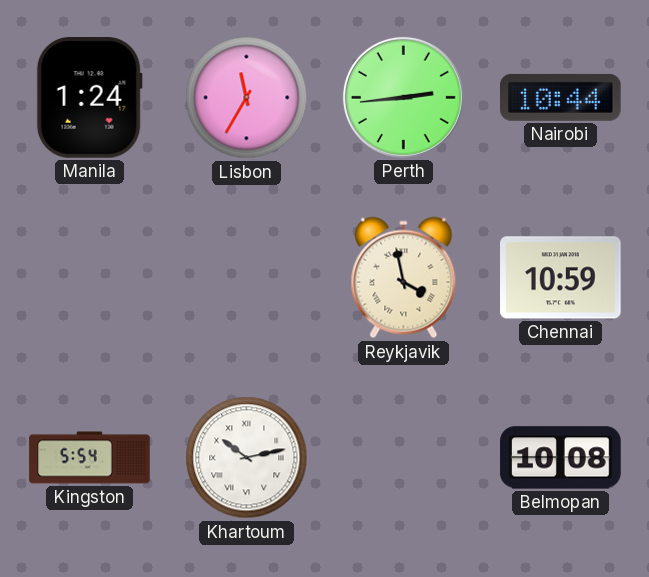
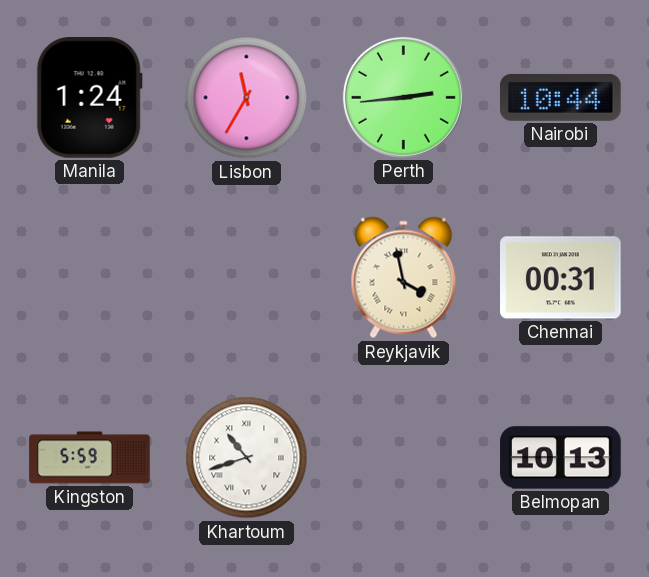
Chennai: 10:59 -> 00:31 (561, 278)
Kingston: 5:54 -> 5:59 (90, 458)
Khartoum: 10:13 -> 10:42 (247, 458)
Belmopan: 10:08 -> 10:13 (561, 458)
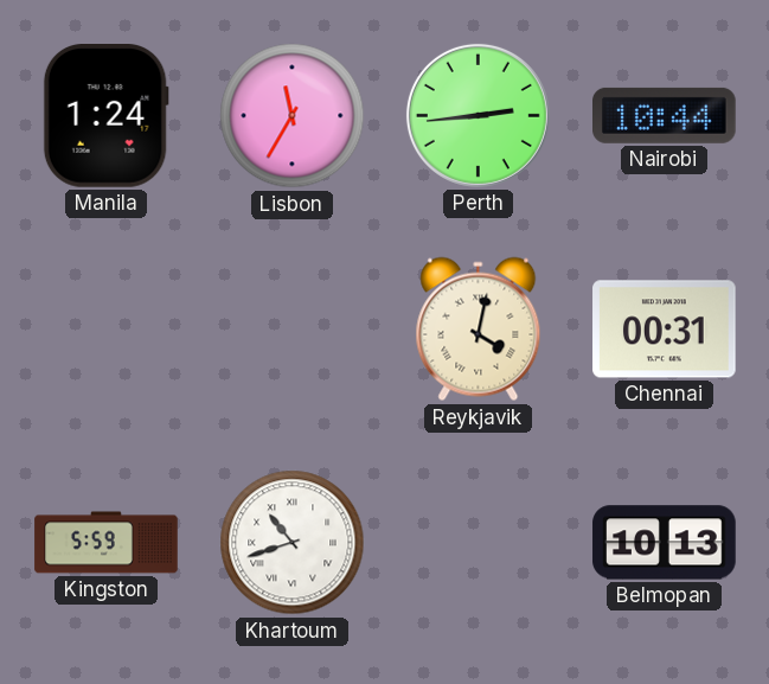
Reykjavik: 3:58 -> 4:02 (479, 330)
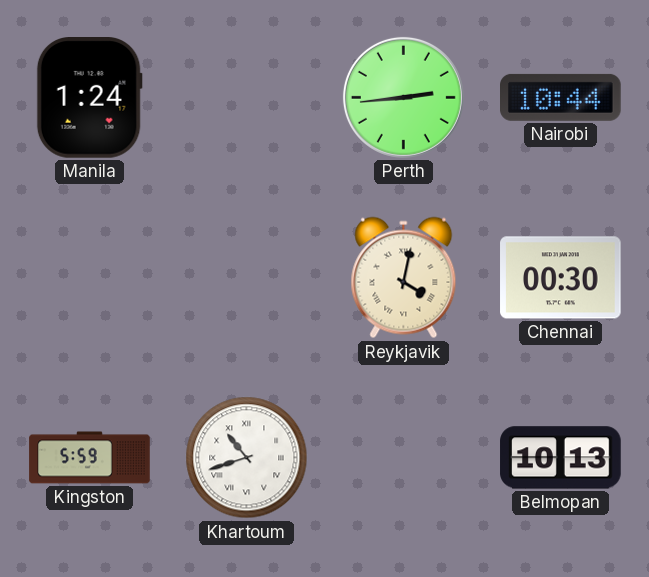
Lisbon: 11:35 -> none (293, 116)
Chennai: 00:31 -> 00:30 (561, 278)
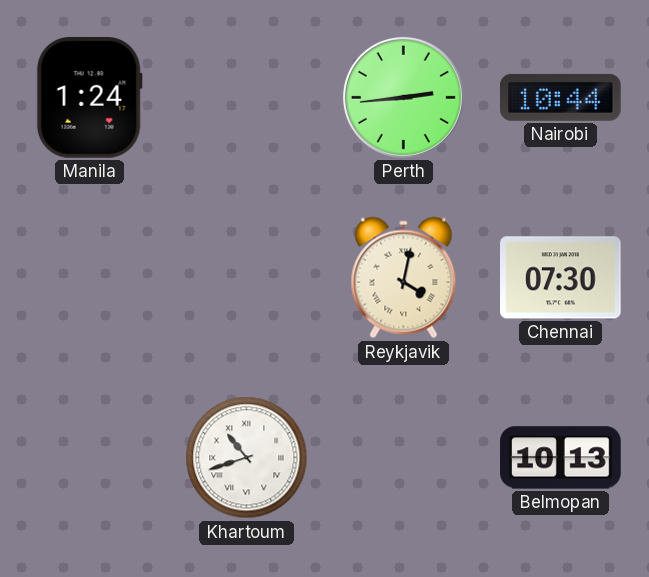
Chennai: 00:30 -> 07:30 (561, 278)
Kingston: 5:59 -> none (90, 458)
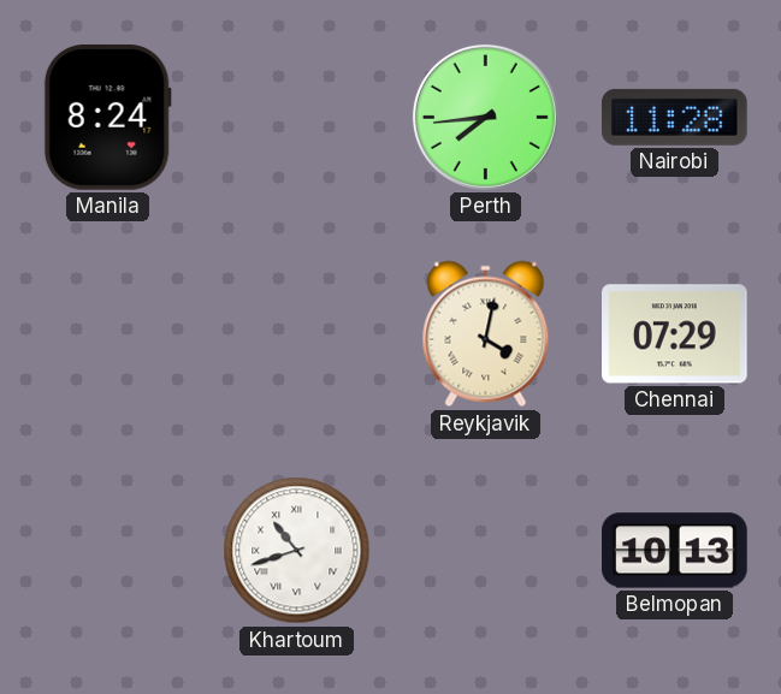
Manila: 1:24 -> 8:24 (107, 118)
Perth: 2:44 -> 7:44 (485, 117)
Nairobi: 10:44 -> 11:28 (675, 117)
Chennai: 07:30 -> 07:29 (675, 334)
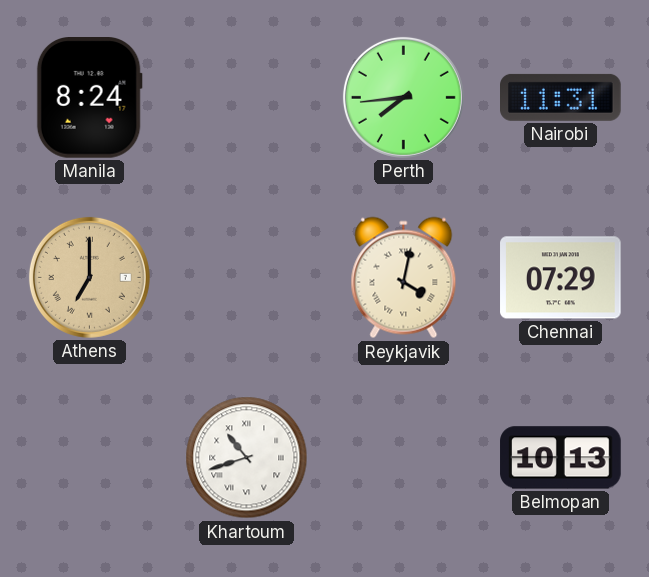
Nairobi: 11:28 -> 11:31 (561, 97)
Athens: none -> 7:00 (89, 277)
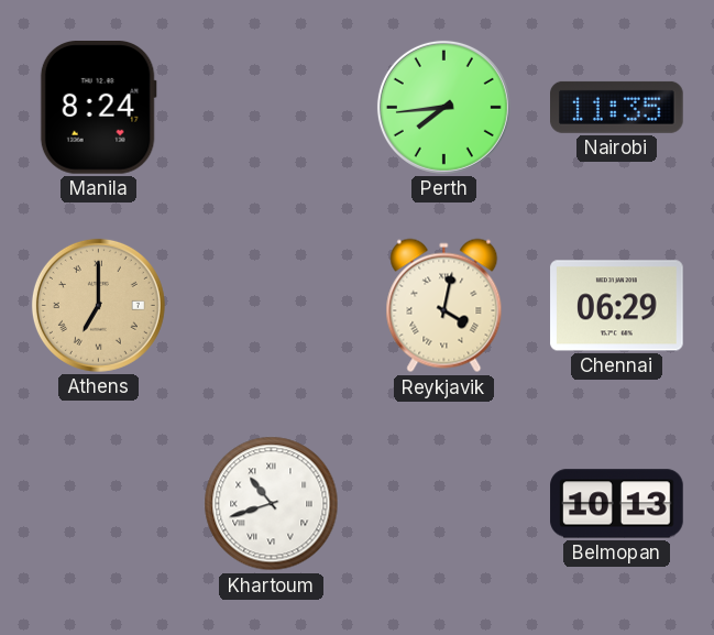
Nairobi: 11:31 -> 11:35 (617, 107)
Chennai: 07:29 -> 06:29 (617, 306)
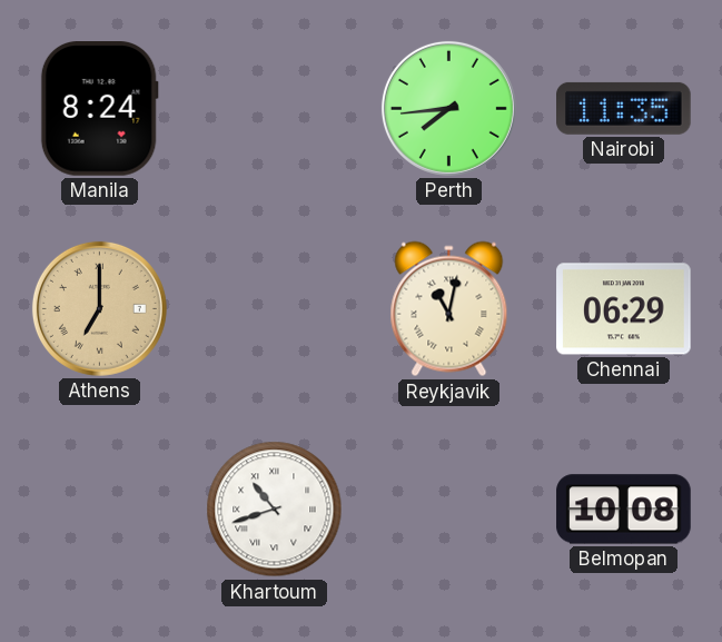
Reykjavik: 4:02 -> 11:02 (449, 309)
Belmopan: 10:13 -> 10:08 (624, 510)
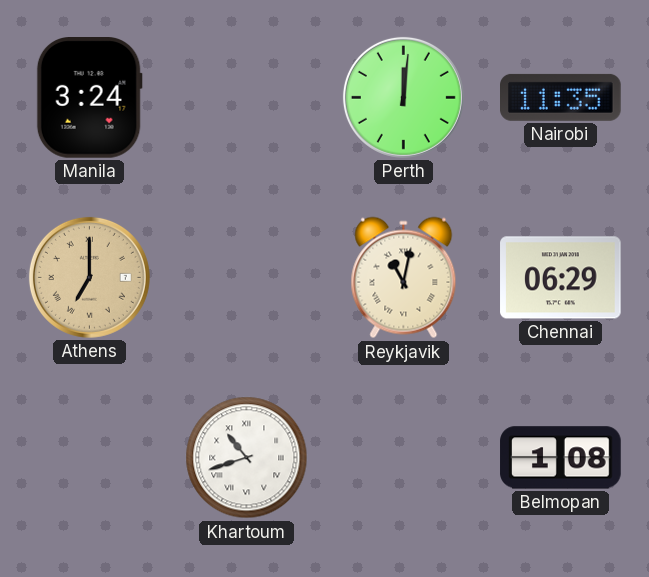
Manila: 8:24 -> 3:24 (89, 98)
Perth: 7:44 -> 12:01 (403, 97)
Belmopan: 10:08 -> 1:08 (561, 458)
